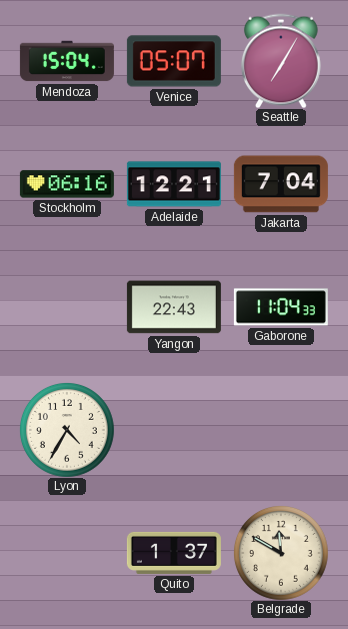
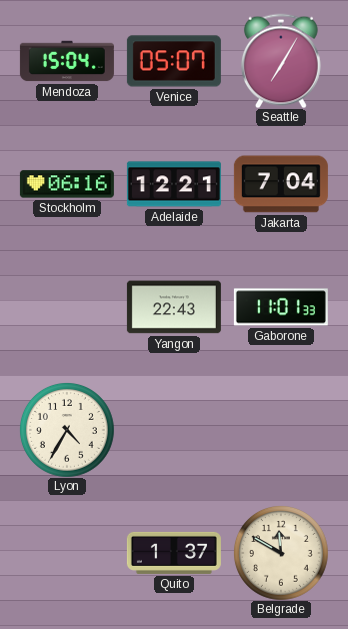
Gaborone: 11:04 -> 11:01 (281, 307)
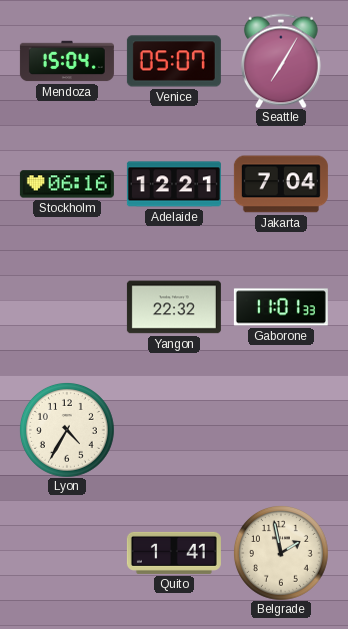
Yangon: 22:43 -> 22:32 (174, 307)
Quito: 1:37 -> 1:41 (174, 553)
Belgrade: 11:50 -> 1:58 (281, 553)
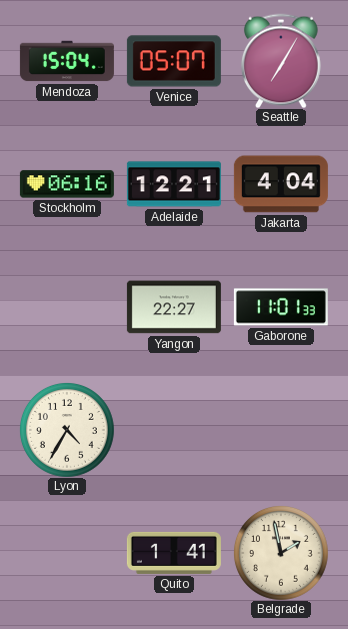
Jakarta: 7:04 -> 4:04 (281, 184)
Yangon: 22:32 -> 22:27 (174, 307)
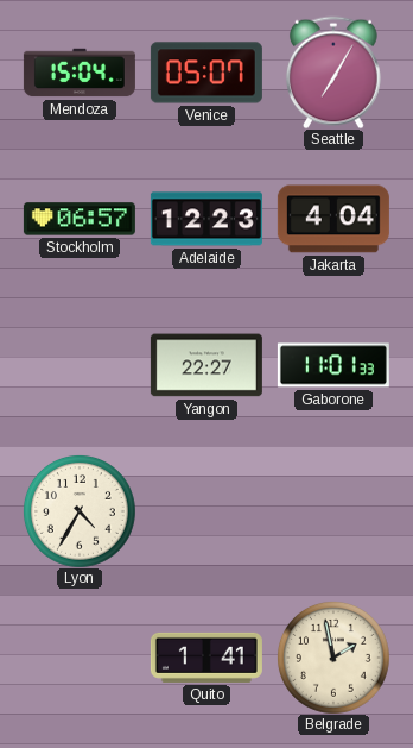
Stockholm: 06:16 -> 06:57 (80, 219)
Adelaide: 12:21 -> 12:23 (206, 219)
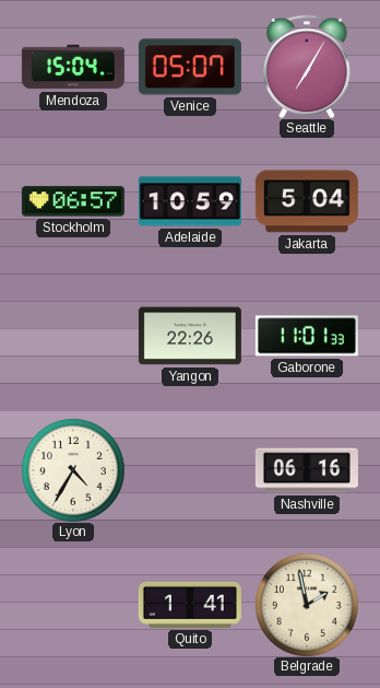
Adelaide: 12:23 -> 10:59 (190, 201)
Jakarta: 4:04 -> 5:04 (307, 201)
Yangon: 22:27 -> 22:26 (190, 336)
Nashville: none -> 06:16 (307, 470)
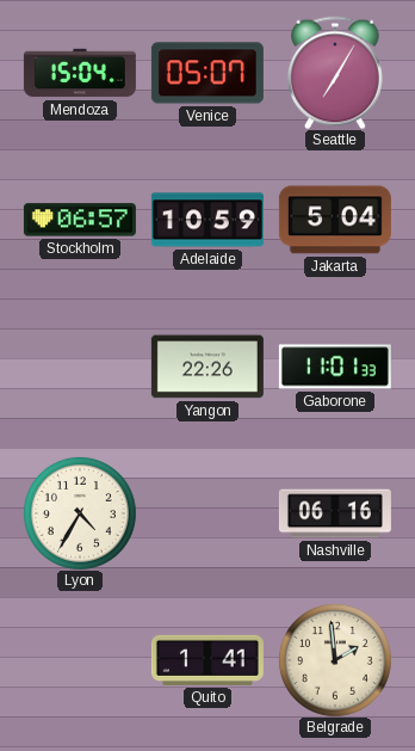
Belgrade: 1:58 -> 1:59 (335, 660)
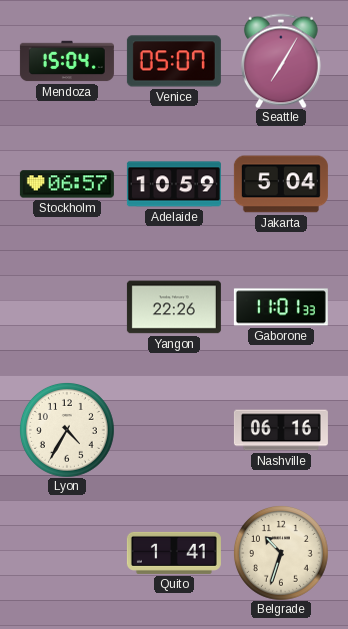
Belgrade: 1:59 -> 10:33 (281, 553)
